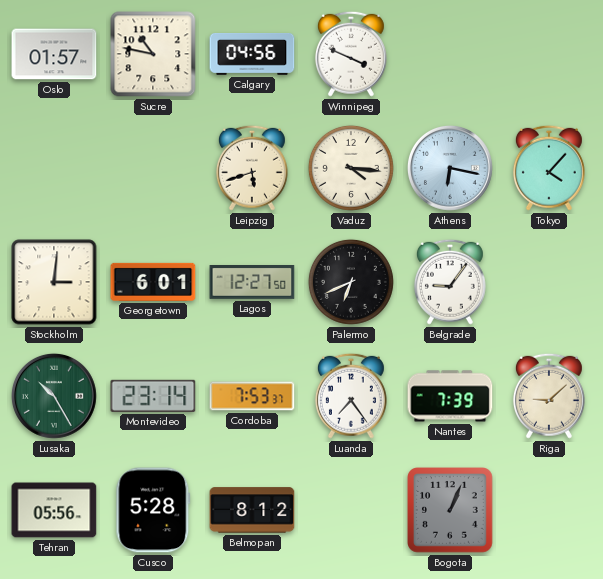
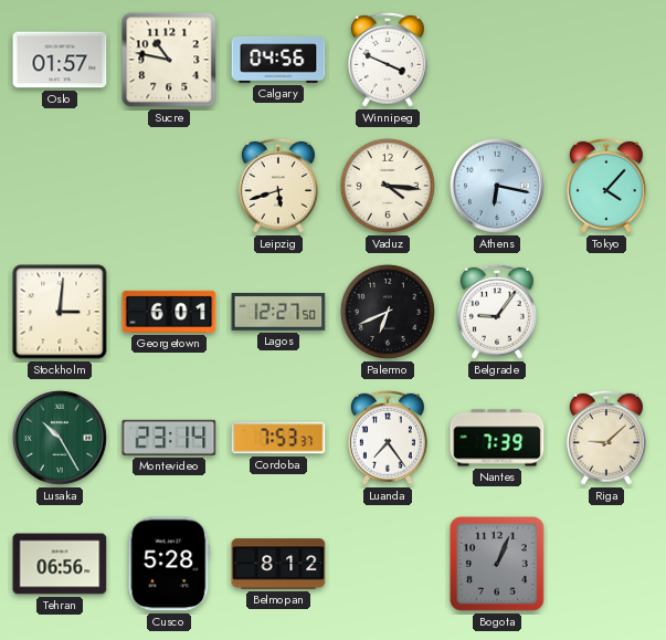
Tehran: 05:56 -> 06:56 (60, 564)
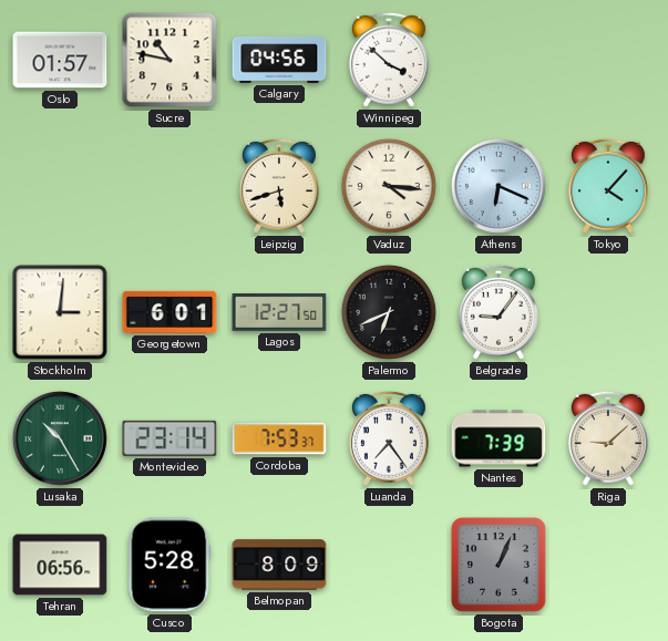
Winnipeg: 3:49 -> 3:52 (389, 60)
Athens: 6:17 -> 6:19 (499, 186)
Belmopan: 8:12 -> 8:09 (279, 565)
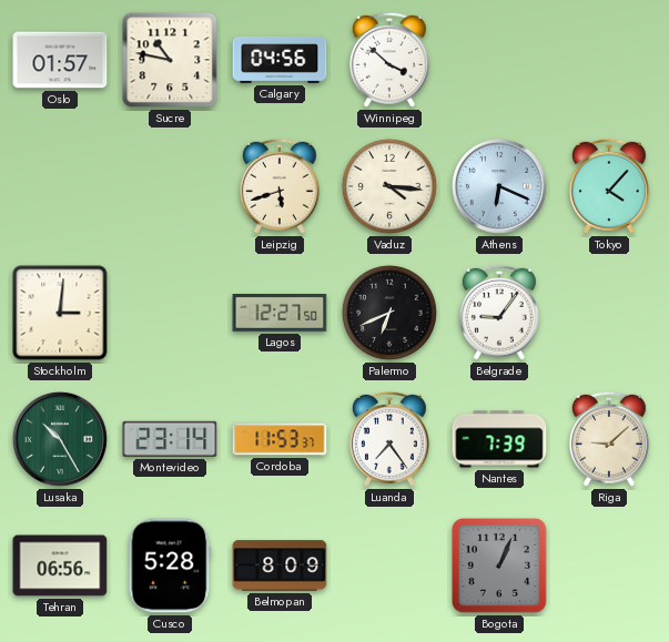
Georgetown: 6:01 -> none (169, 312)
Cordoba: 7:53 -> 11:53 (280, 439)
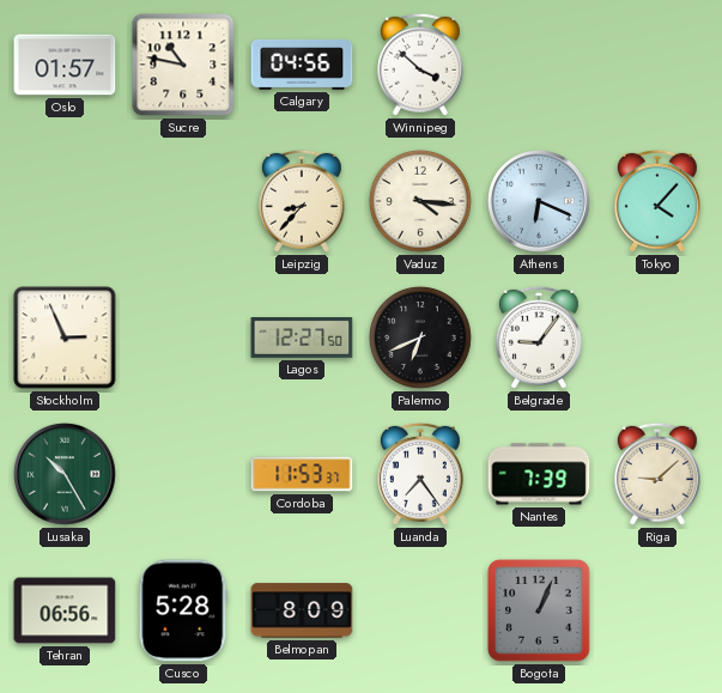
Leipzig: 5:42 -> 8:37 (302, 201)
Stockholm: 3:01 -> 2:56 (65, 338)
Montevideo: 23:14 -> none (170, 439)
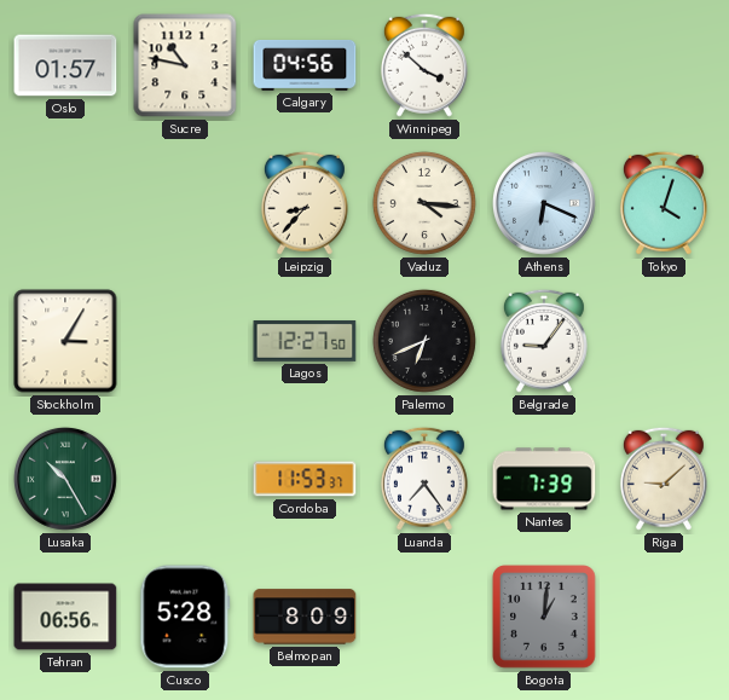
Tokyo: 4:07 -> 4:03 (664, 203)
Stockholm: 2:56 -> 3:05 (65, 341)
Bogota: 1:04 -> 1:01 (545, 618)
